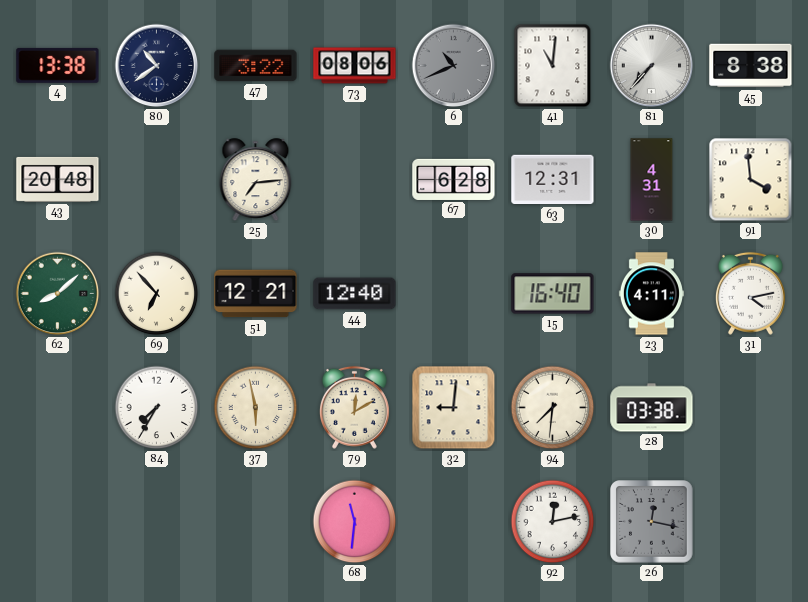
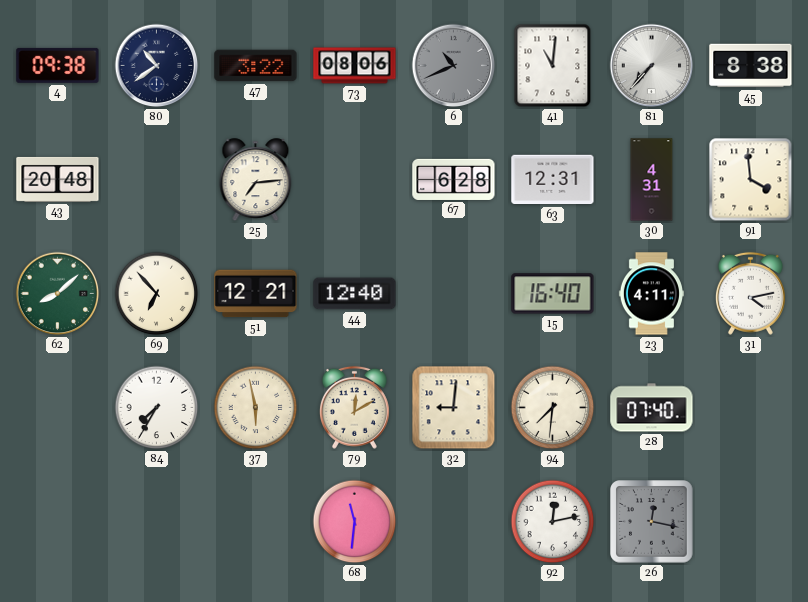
4: 13:38 -> 09:38 (58, 65)
28: 03:38 -> 07:40 (652, 408)
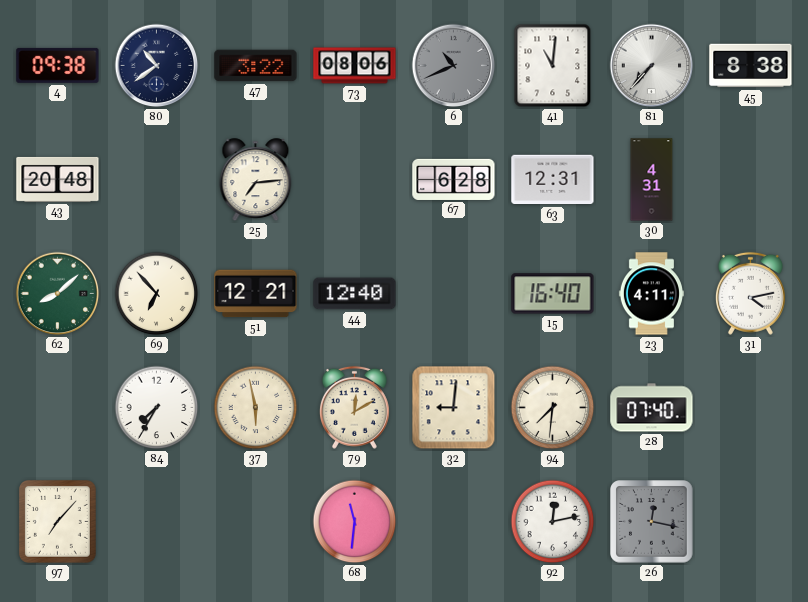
91: 3:59 -> none (751, 180)
97: none -> 7:07 (57, 521)
